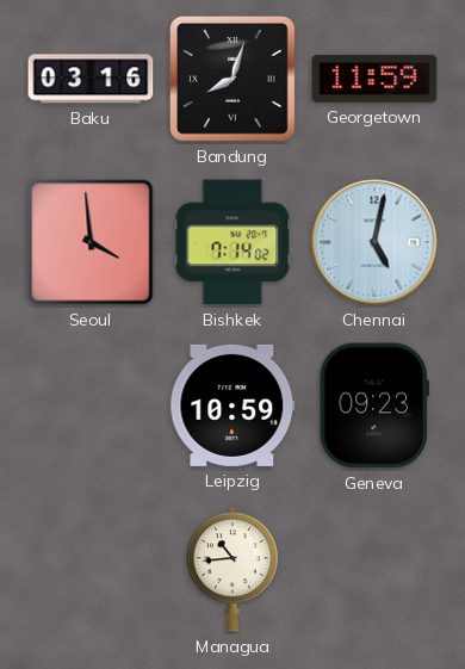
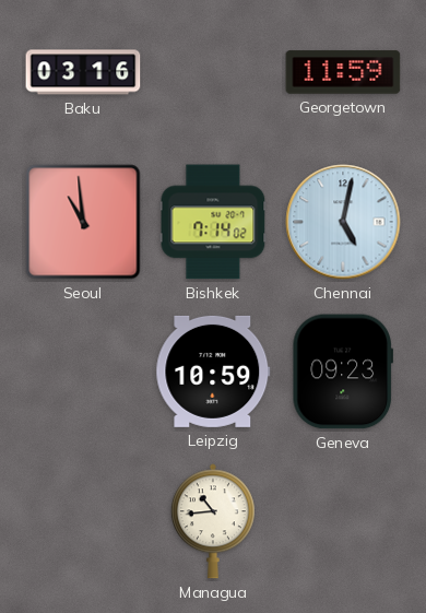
Bandung: 8:03 -> none (232, 79)
Seoul: 3:59 -> 10:59 (83, 222)
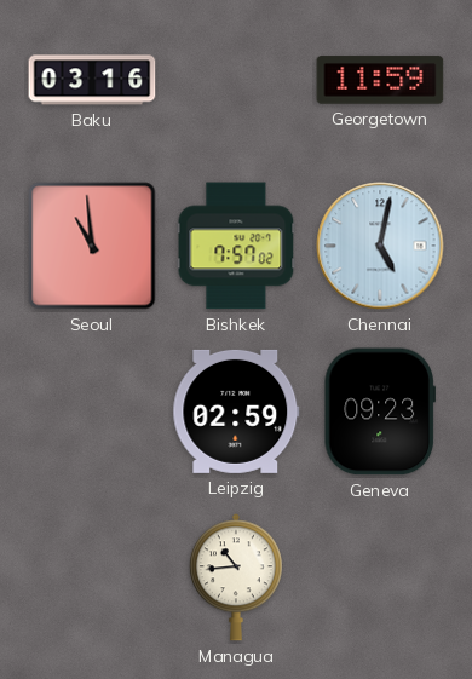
Bishkek: 7:14 -> 7:57 (236, 246)
Leipzig: 10:59 -> 02:59 (236, 412)
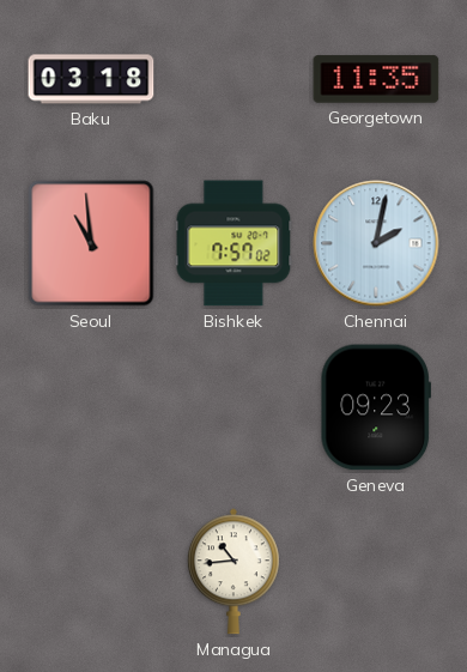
Baku: 03:16 -> 03:18 (91, 79)
Georgetown: 11:59 -> 11:35 (376, 79)
Chennai: 5:02 -> 2:02 (376, 243)
Leipzig: 02:59 -> none (236, 412)
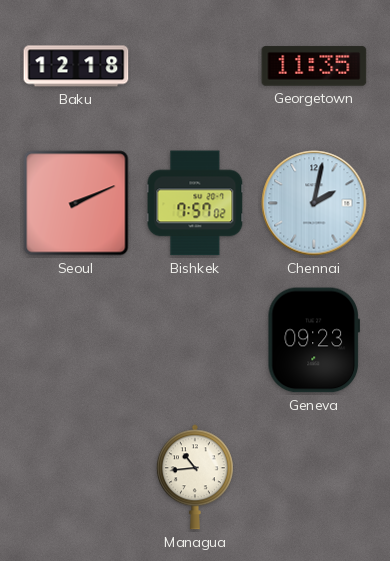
Baku: 03:18 -> 12:18 (76, 66)
Seoul: 10:59 -> 2:11 (76, 203)
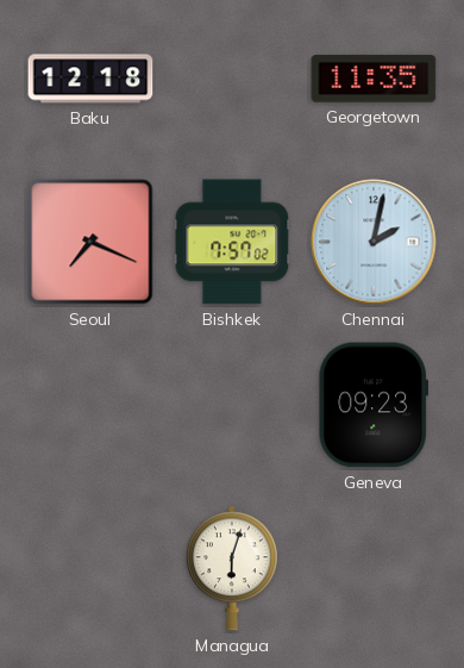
Seoul: 2:11 -> 7:19 (90, 242)
Managua: 10:44 -> 6:03 (232, 568)
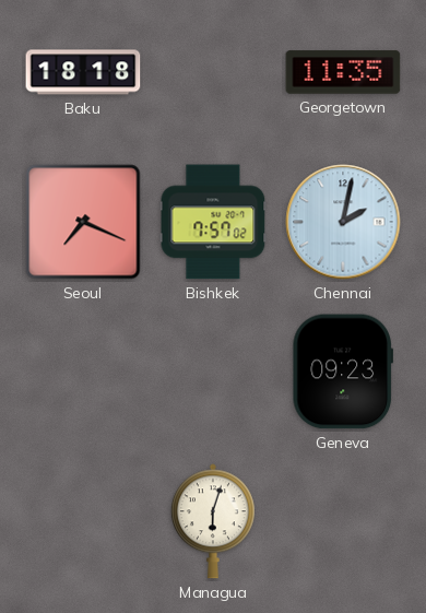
Baku: 12:18 -> 18:18 (83, 72)
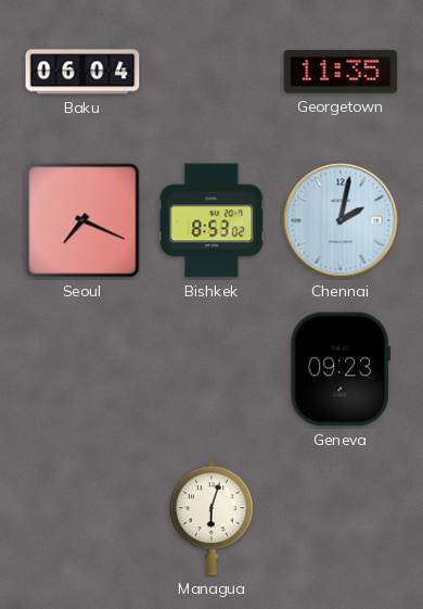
Baku: 18:18 -> 06:04 (82, 72)
Bishkek: 7:57 -> 8:53 (211, 220)
